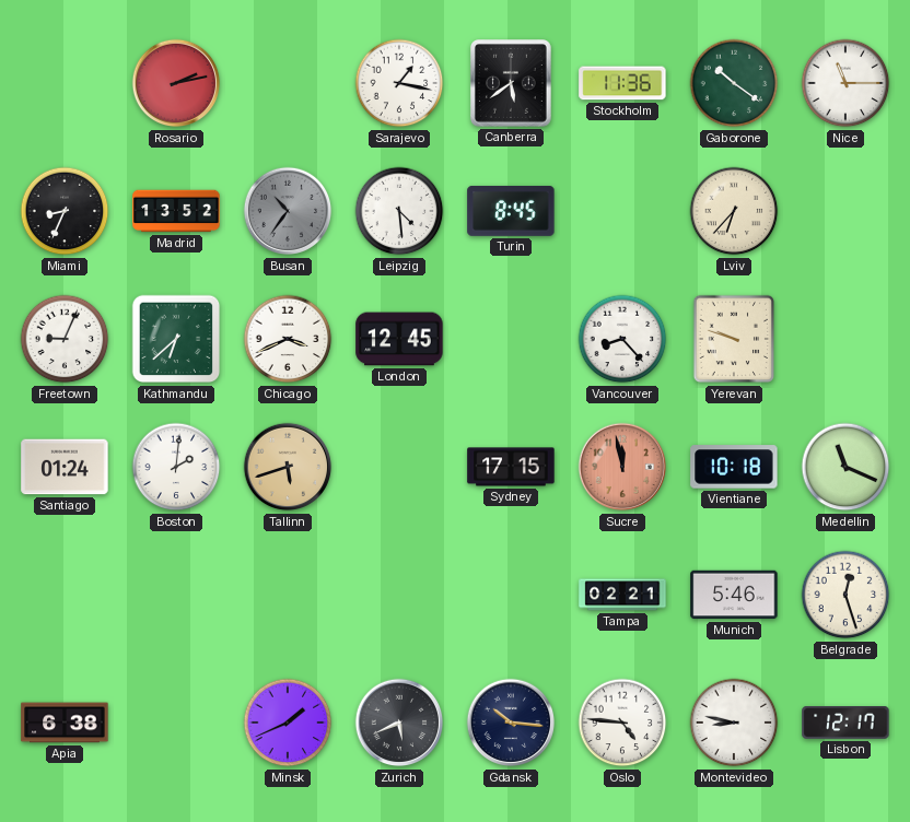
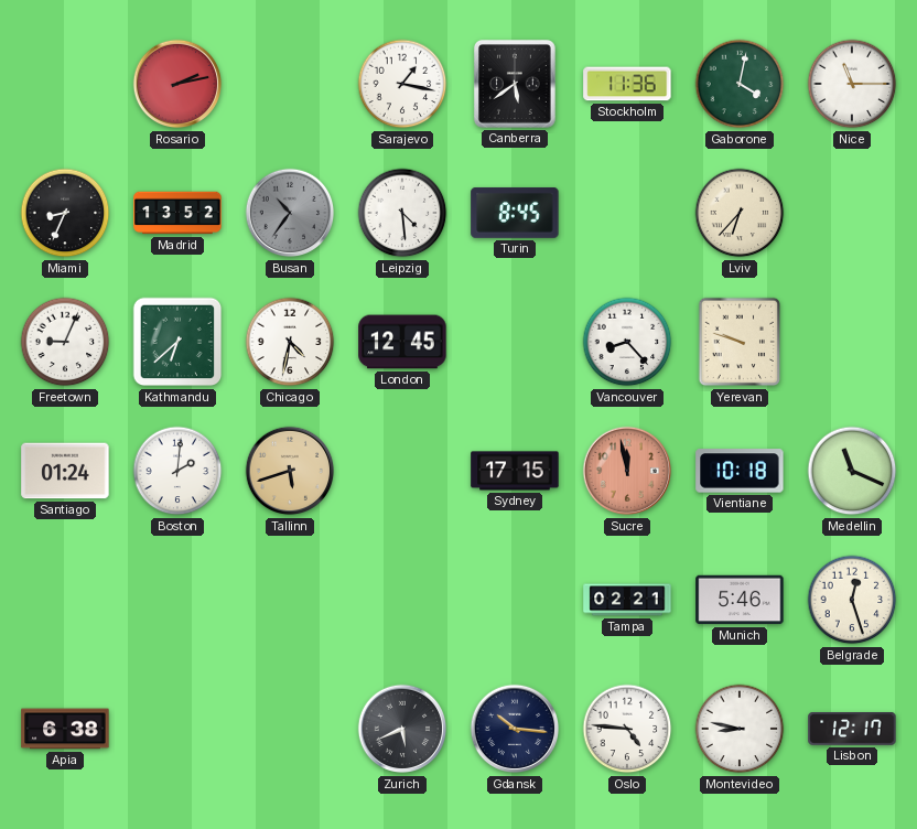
Gaborone: 10:21 -> 4:02 (740, 84)
Chicago: 3:41 -> 4:32 (290, 342)
Minsk: 1:41 -> none (288, 723)
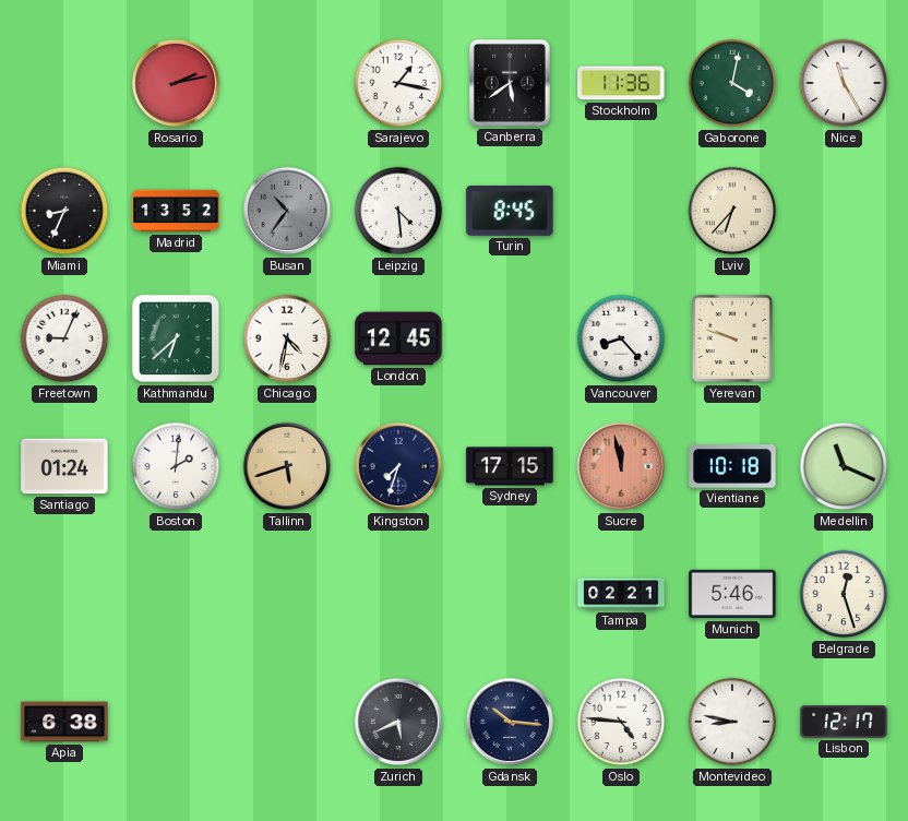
Nice: 11:15 -> 11:25 (844, 83)
Kingston: none -> 7:33 (398, 466)
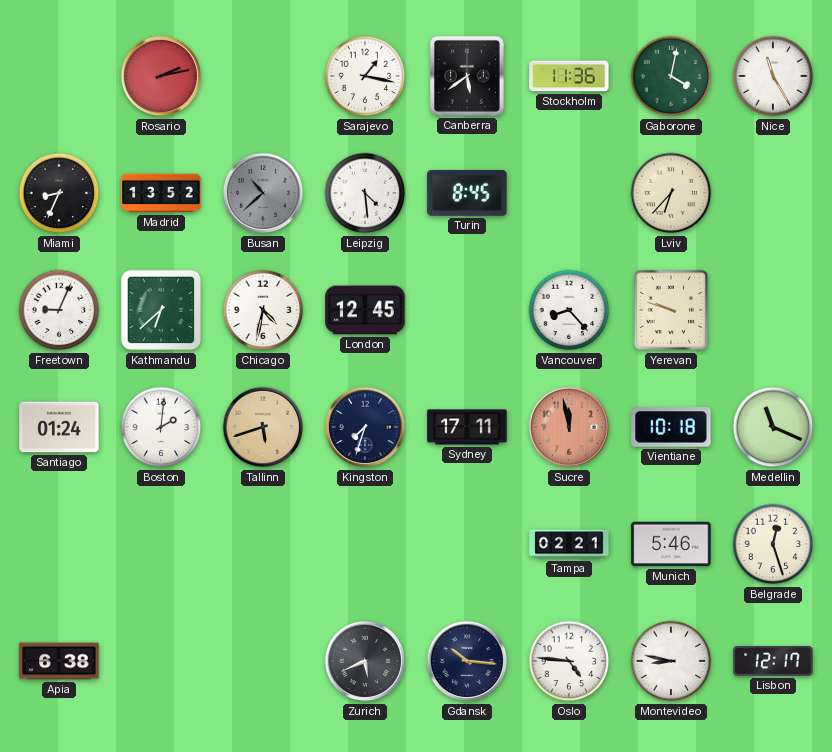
Busan: 10:36 -> 10:38 (263, 193)
Sydney: 17:15 -> 17:11 (467, 427)
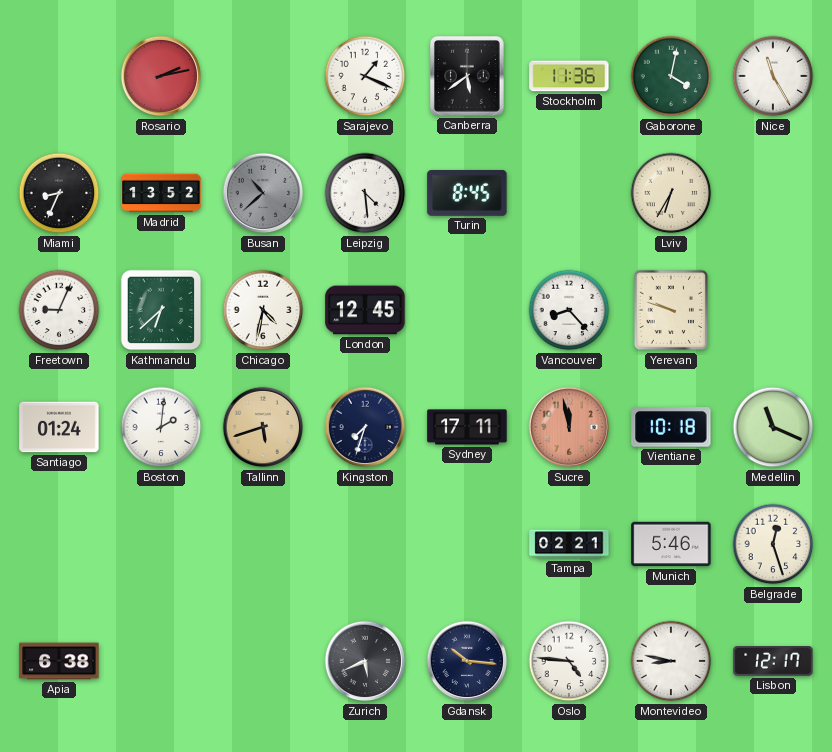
Sarajevo: 1:17 -> 1:19 (365, 76)
Lviv: 6:37 -> 6:35 (671, 193)
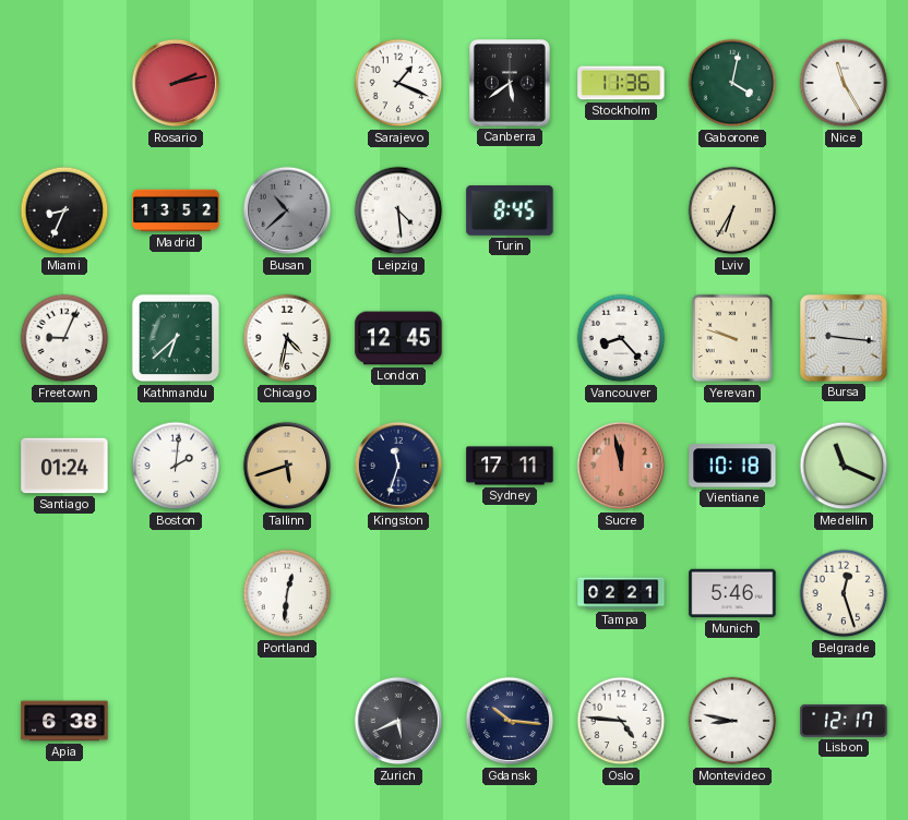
Bursa: none -> 9:16 (845, 339)
Kingston: 7:33 -> 11:33 (398, 466)
Portland: none -> 12:31 (287, 593)
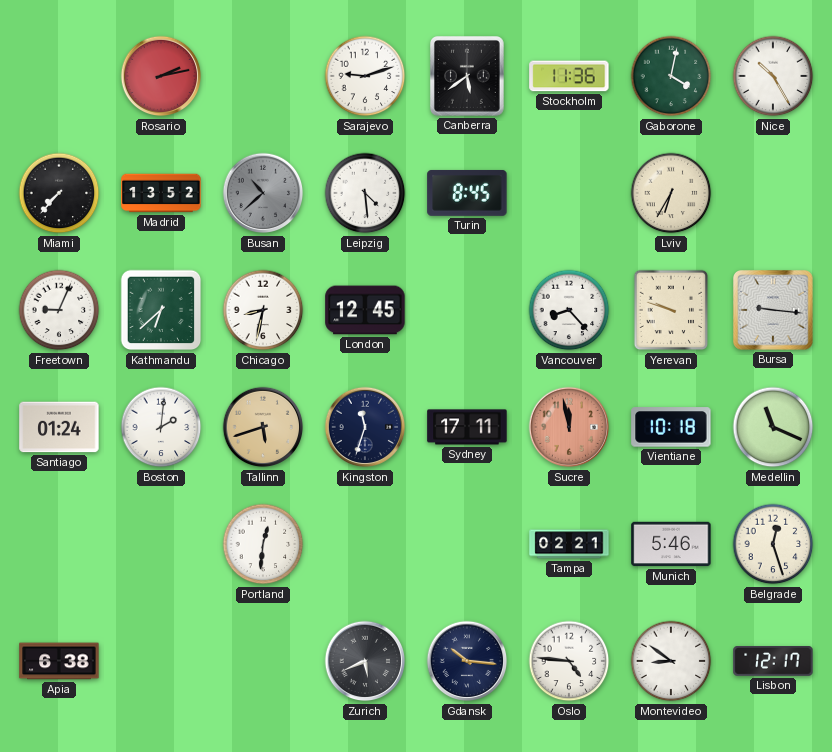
Sarajevo: 1:19 -> 9:12 (365, 76)
Nice: 11:25 -> 10:25 (773, 76)
Miami: 8:34 -> 7:37 (59, 193)
Chicago: 4:32 -> 8:32 (263, 310)
Montevideo: 8:47 -> 8:51 (671, 661)
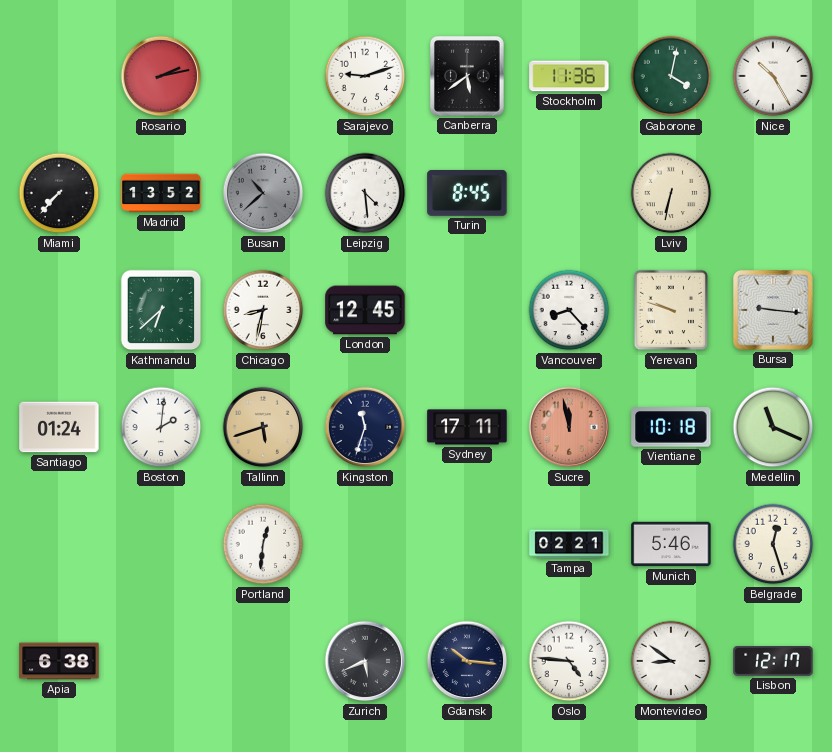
Lviv: 6:35 -> 6:32 (671, 193)
Freetown: 9:04 -> none (59, 310)
